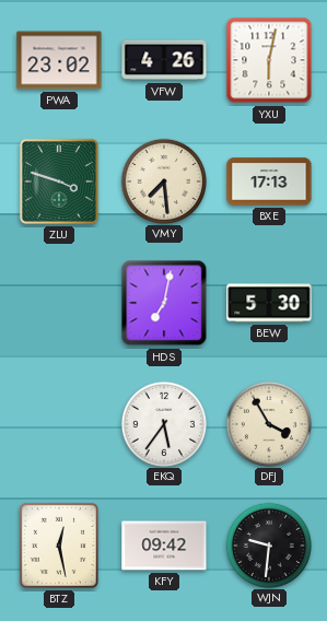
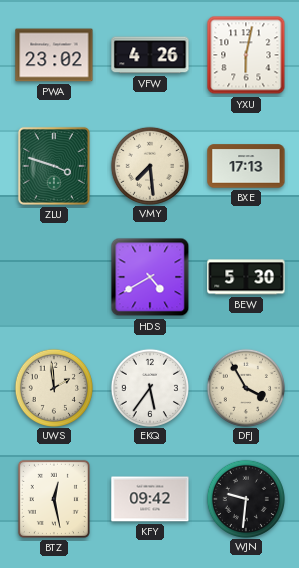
HDS: 7:02 -> 4:40 (150, 277)
UWS: none -> 1:59 (53, 387)
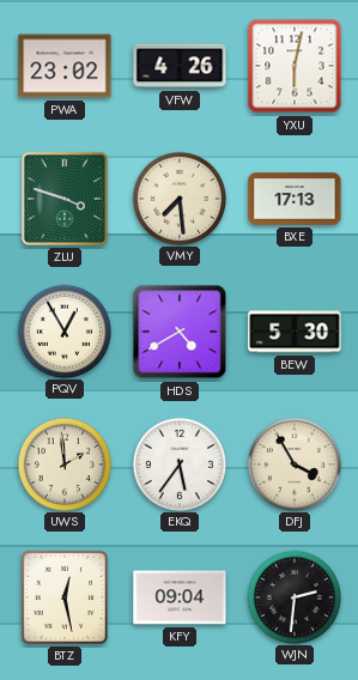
PQV: none -> 12:55 (63, 330)
KFY: 09:42 -> 09:04 (180, 597)
WJN: 9:31 -> 2:31 (293, 596)
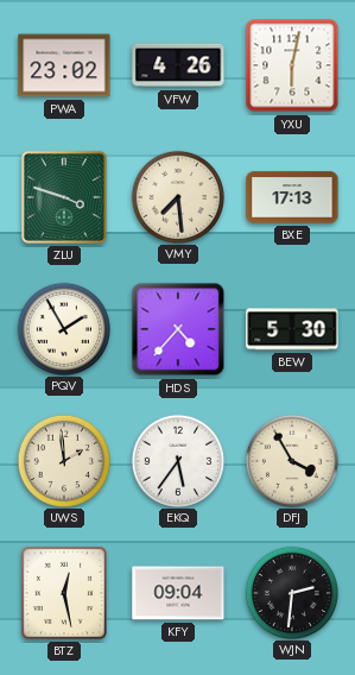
PQV: 12:55 -> 1:55 (63, 328)
HDS: 4:40 -> 4:37 (178, 329)
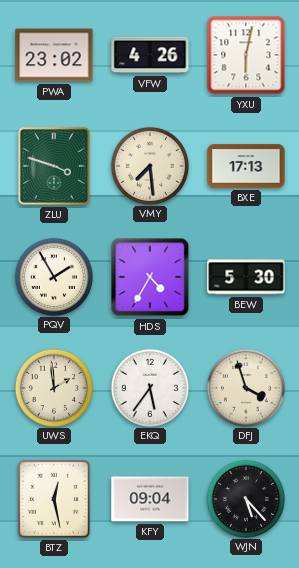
HDS: 4:37 -> 4:35 (150, 277)
DFJ: 3:55 -> 3:57 (245, 387)
WJN: 2:31 -> 5:23 (245, 498)
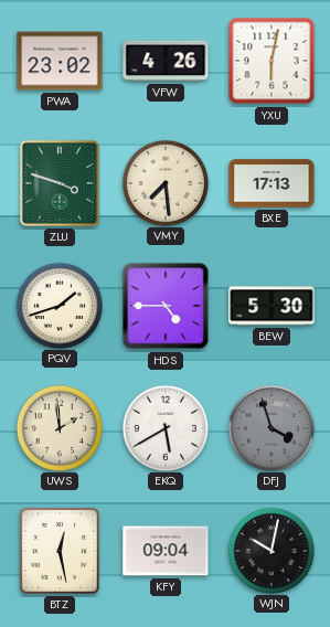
PQV: 1:55 -> 1:42 (58, 305)
HDS: 4:35 -> 4:45 (166, 306)
EKQ: 5:36 -> 5:40 (164, 427)
DFJ dial: cream -> grey (270, 427)
WJN: 5:23 -> 10:02 (270, 550)
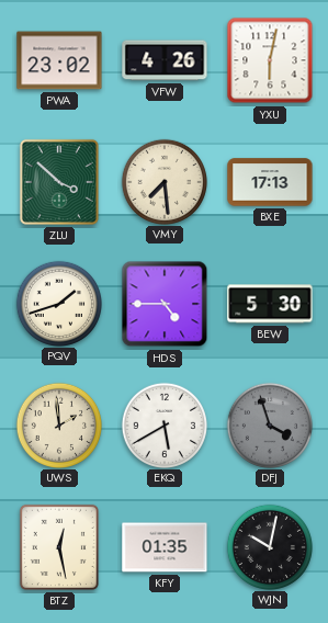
ZLU: 3:48 -> 3:52 (59, 182)
KFY: 09:04 -> 01:35 (165, 547)
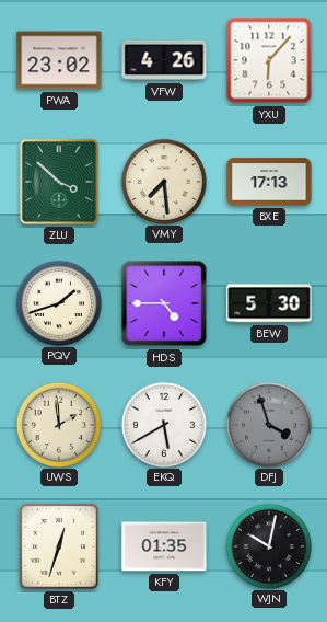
YXU: 6:02 -> 6:07 (269, 60)
BTZ: 12:28 -> 12:33 (59, 546)
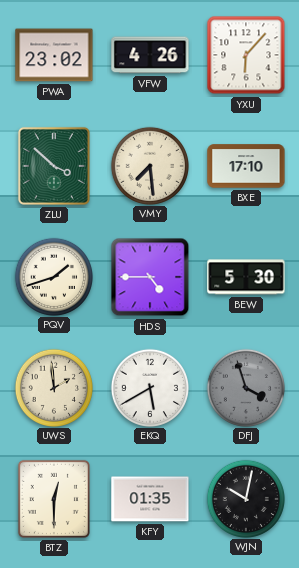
BXE: 17:13 -> 17:10 (246, 166)
BTZ: 12:33 -> 12:30 (54, 499)
